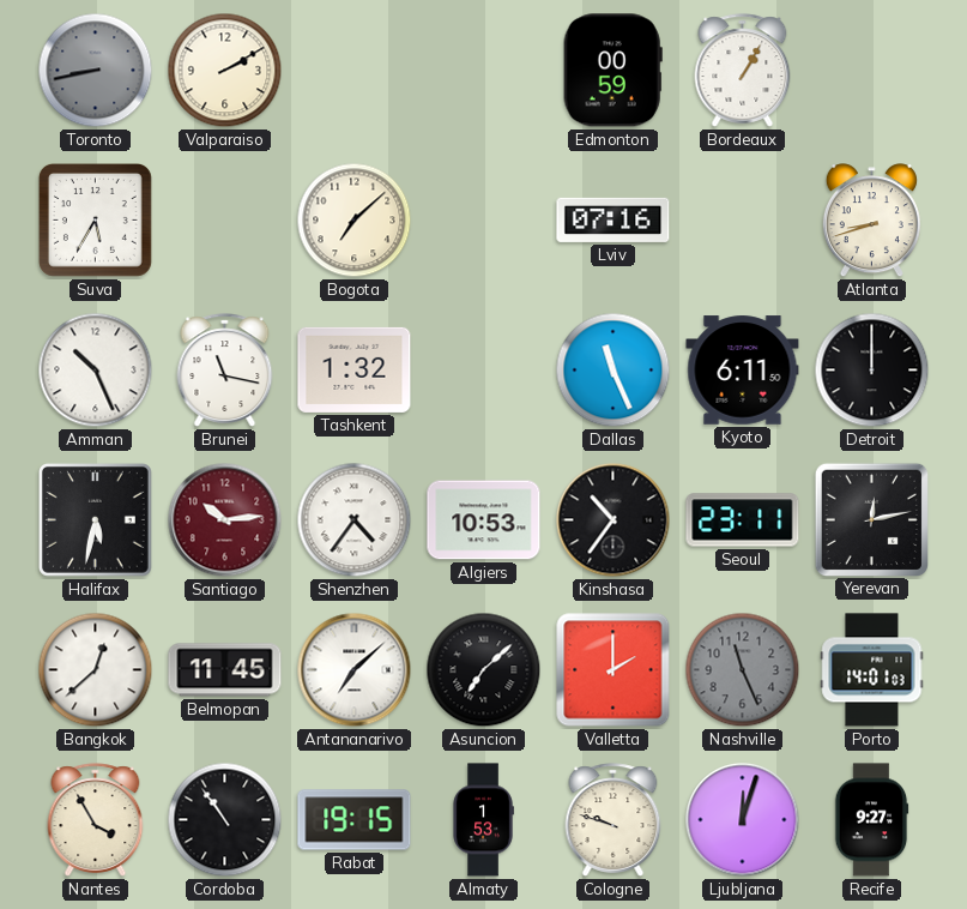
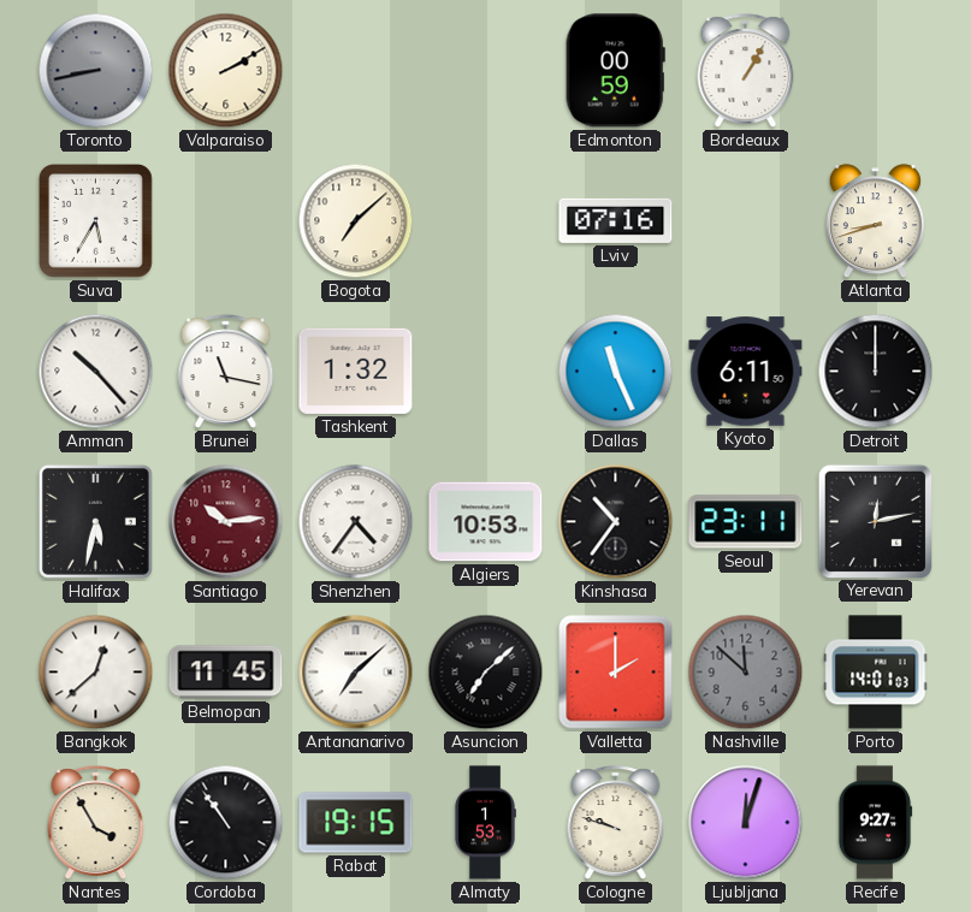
Amman: 10:26 -> 10:23 (96, 372)
Nashville: 11:26 -> 11:52 (746, 673)
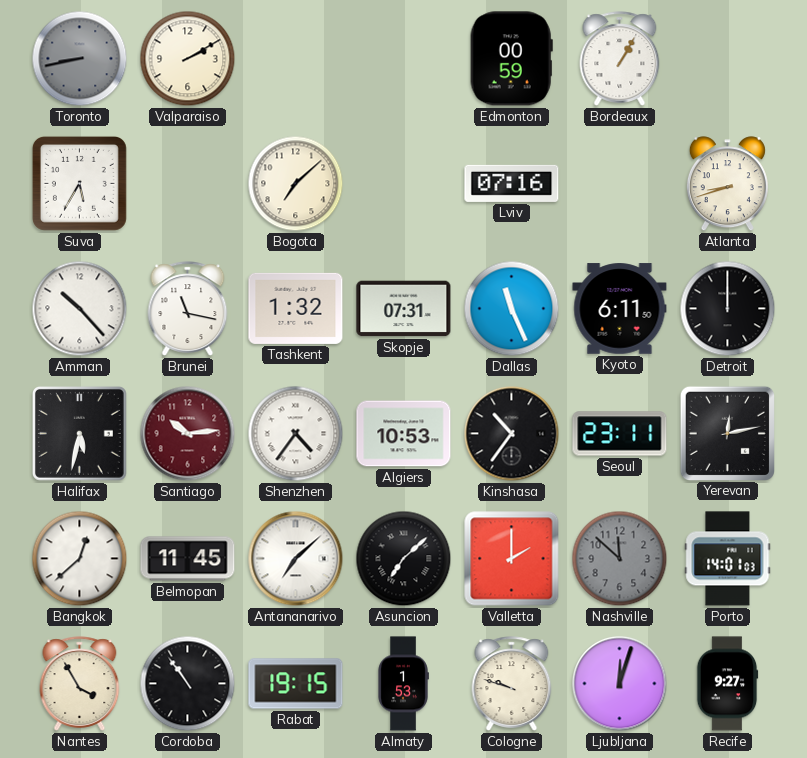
Skopje: none -> 07:31 (404, 309)
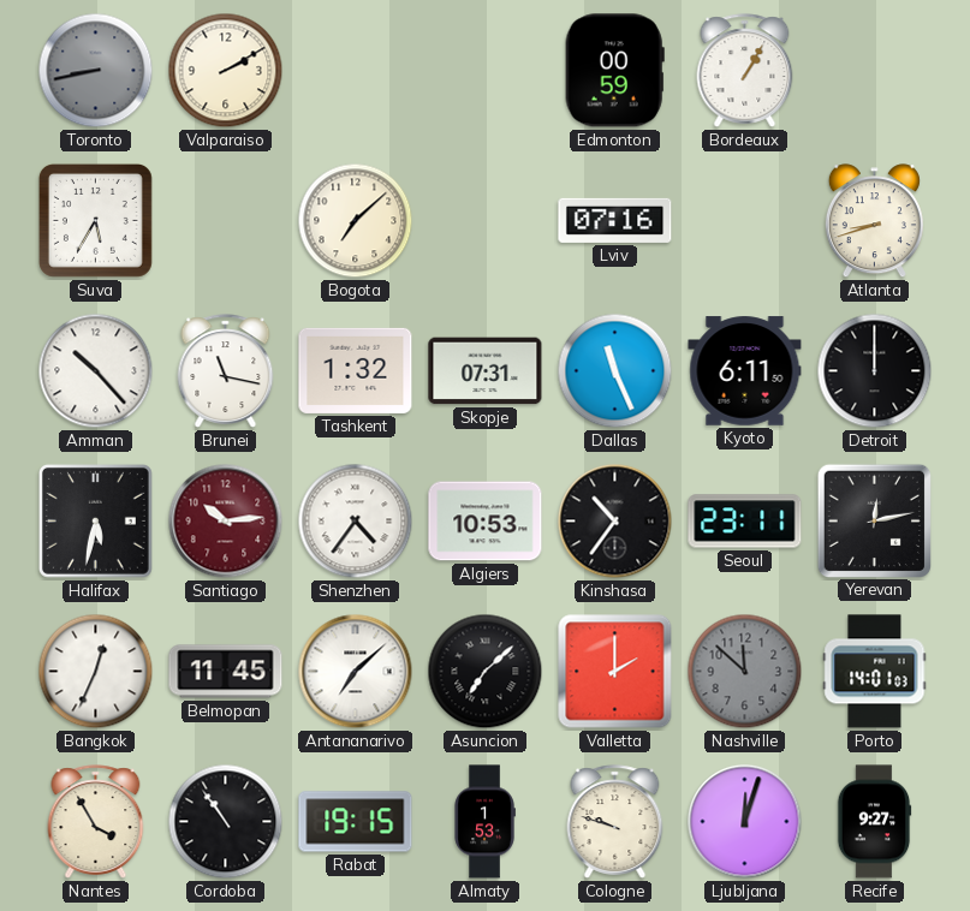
Bangkok: 12:38 -> 12:34 (96, 672)
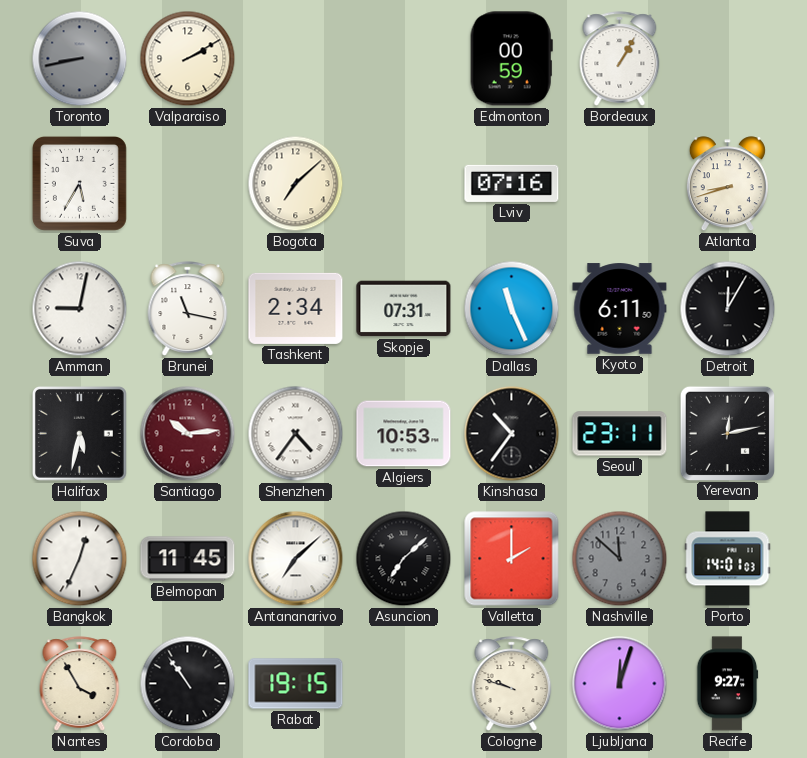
Amman: 10:23 -> 9:02 (80, 309)
Tashkent: 1:32 -> 2:34 (296, 308)
Detroit: 12:00 -> 12:05 (728, 309)
Almaty: 1:53 -> none (484, 822)
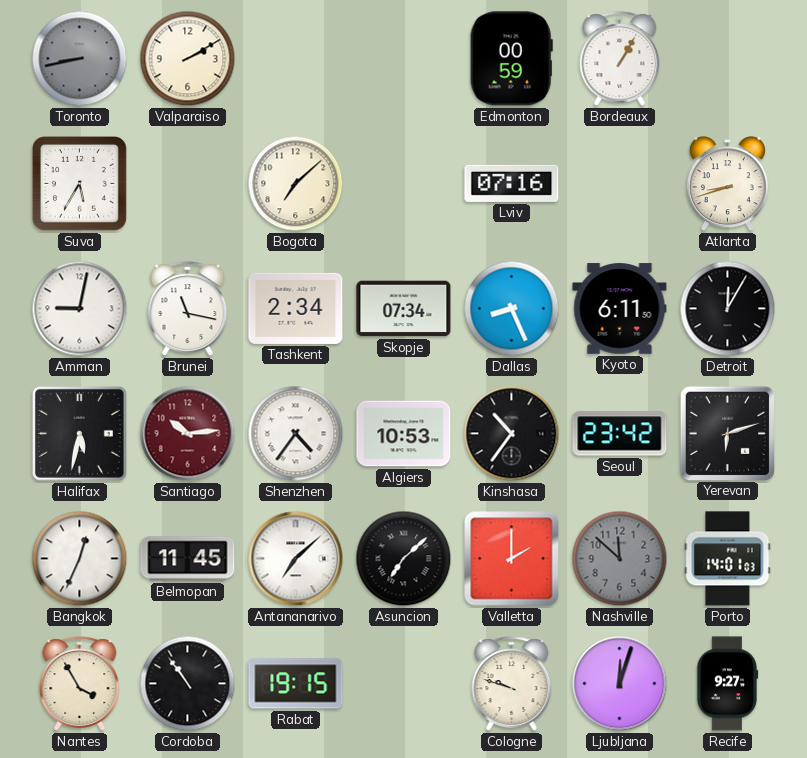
Skopje: 07:31 -> 07:34 (404, 309)
Dallas: 11:26 -> 8:26 (512, 309)
Seoul: 23:11 -> 23:42 (620, 434)
Yerevan: 12:13 -> 6:12 (727, 433)
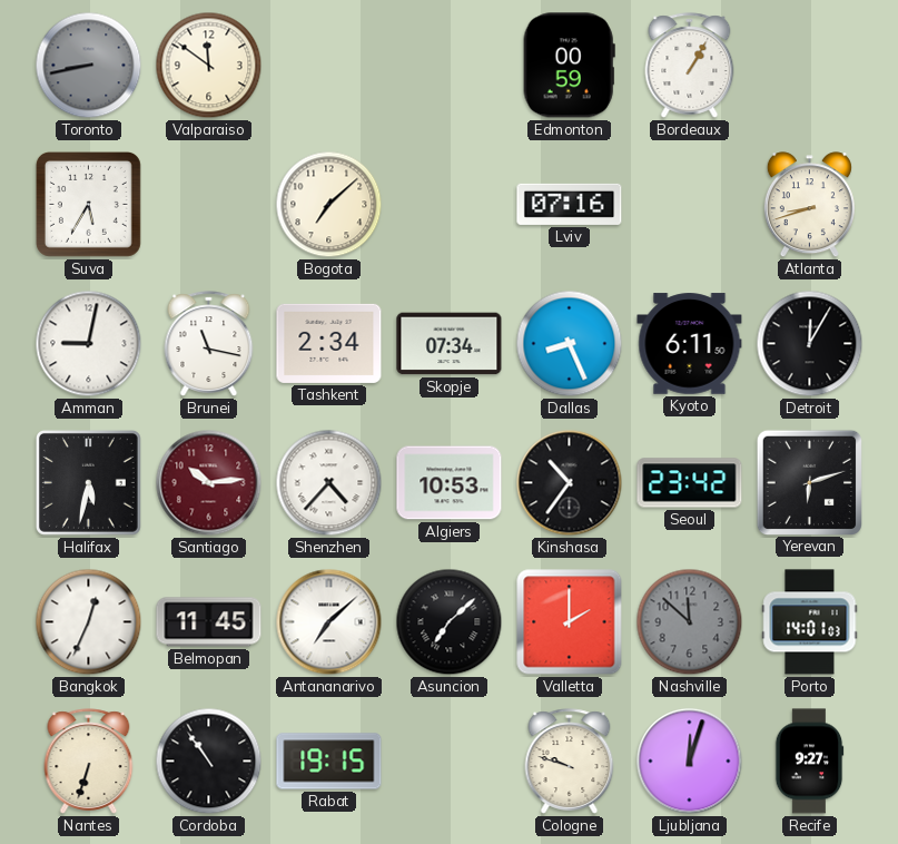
Valparaiso: 2:10 -> 11:51 (209, 66)
Shenzhen: 4:36 -> 4:37 (329, 483)
Nantes: 3:55 -> 6:33 (89, 762)
